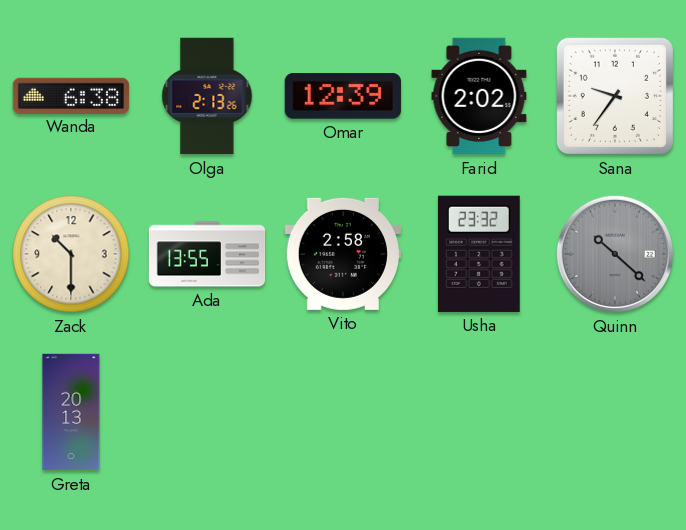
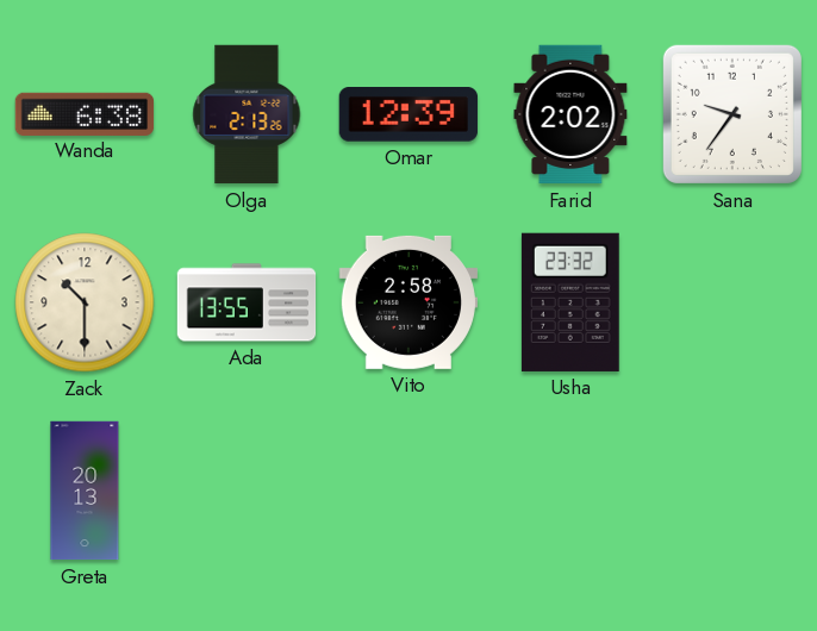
Quinn: 10:22 -> none (615, 254)
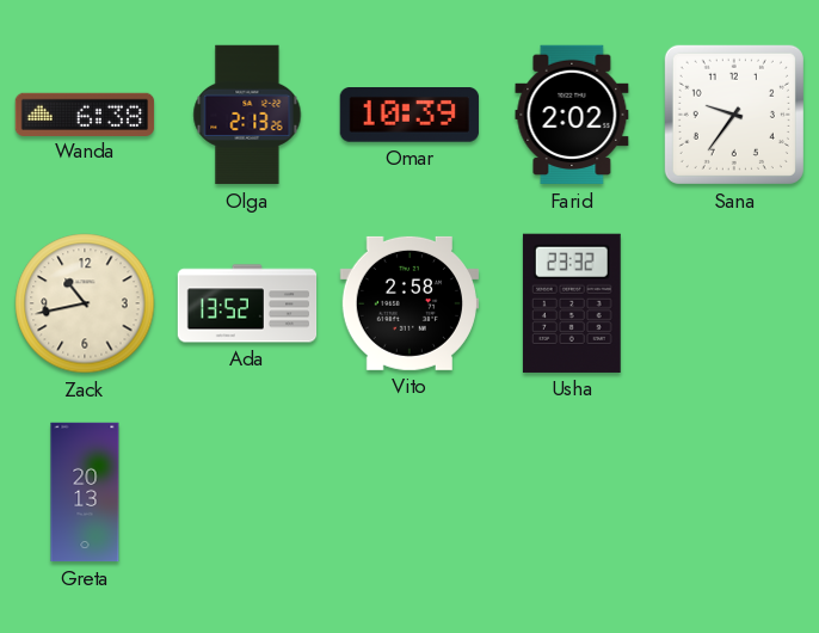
Omar: 12:39 -> 10:39 (410, 116)
Zack: 10:30 -> 10:43 (85, 303)
Ada: 13:55 -> 13:52 (247, 303)
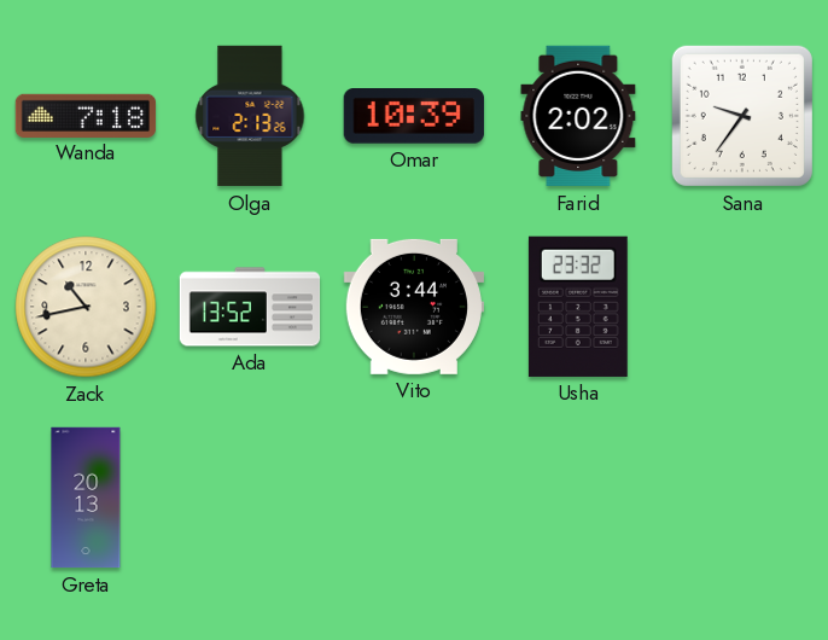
Wanda: 6:38 -> 7:18 (86, 115)
Vito: 2:58 -> 3:44 (413, 307)
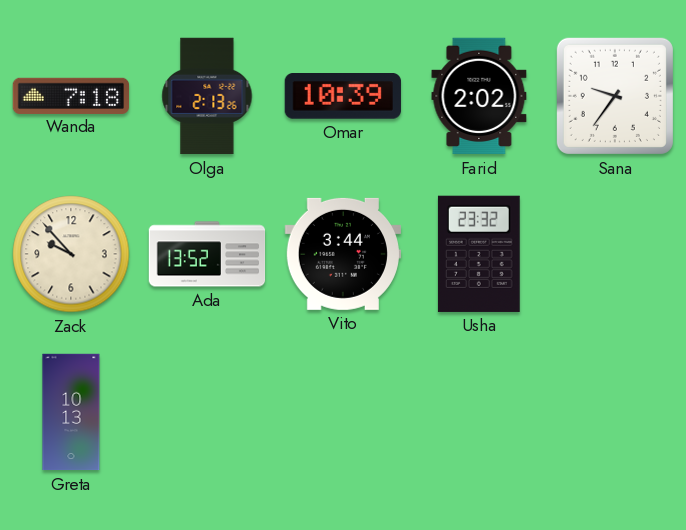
Zack: 10:43 -> 9:53 (71, 254)
Greta: 20:13 -> 10:13 (71, 412)
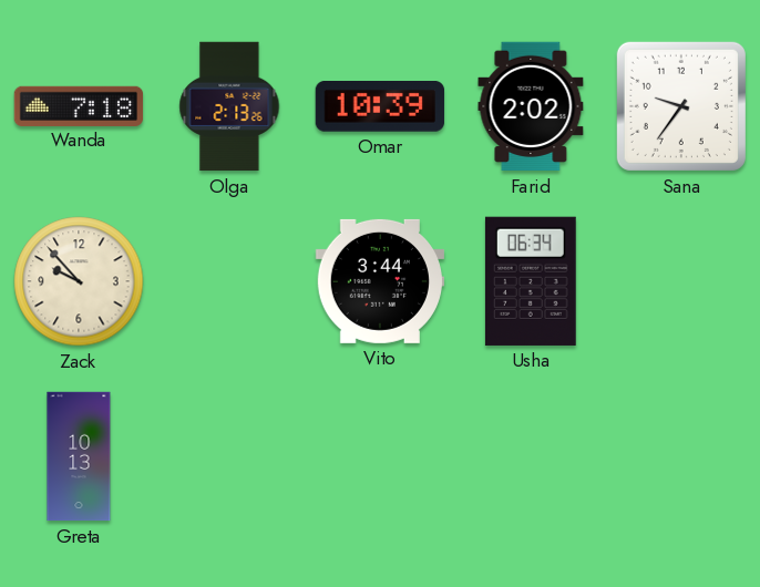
Ada: 13:52 -> none (207, 254)
Usha: 23:32 -> 06:34 (531, 281)
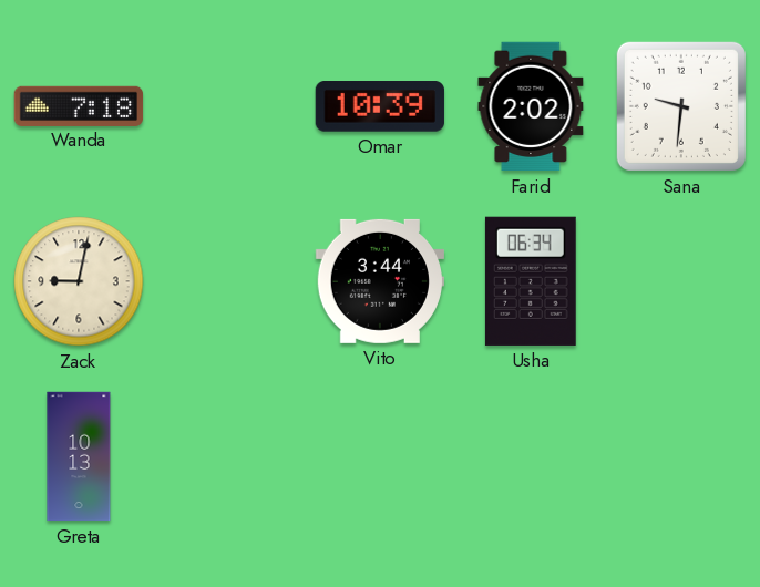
Olga: 2:13 -> none (229, 106)
Sana: 9:36 -> 9:31 (681, 106)
Zack: 9:53 -> 9:02 (79, 281)
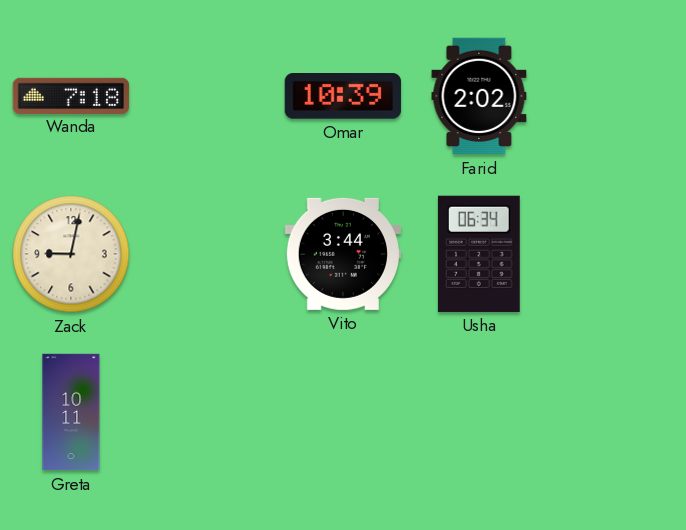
Sana: 9:31 -> none (681, 106)
Greta: 10:13 -> 10:11 (71, 412)
